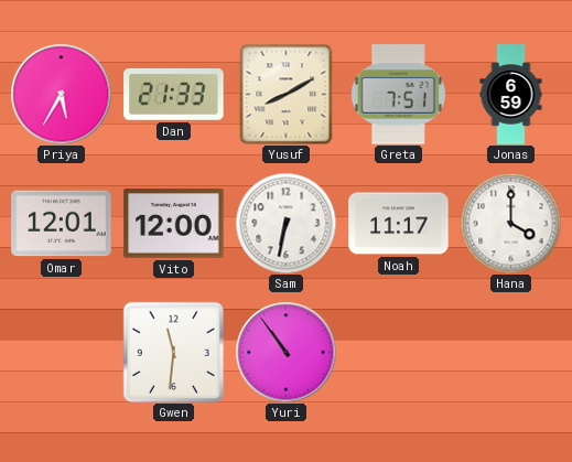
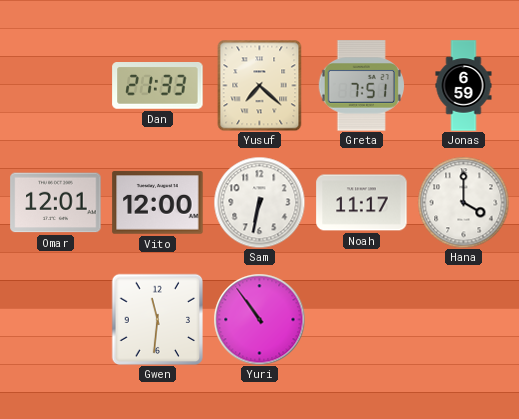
Priya: 5:35 -> none (61, 94)
Yusuf: 8:10 -> 7:22 (260, 85)
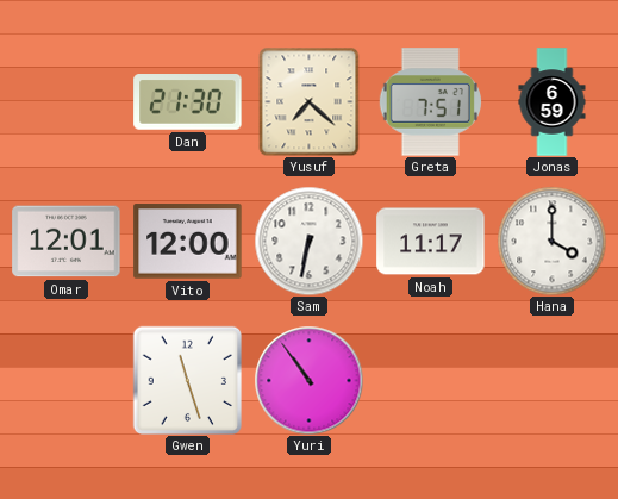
Dan: 21:33 -> 21:30 (188, 102)
Gwen: 11:31 -> 11:27 (187, 380)
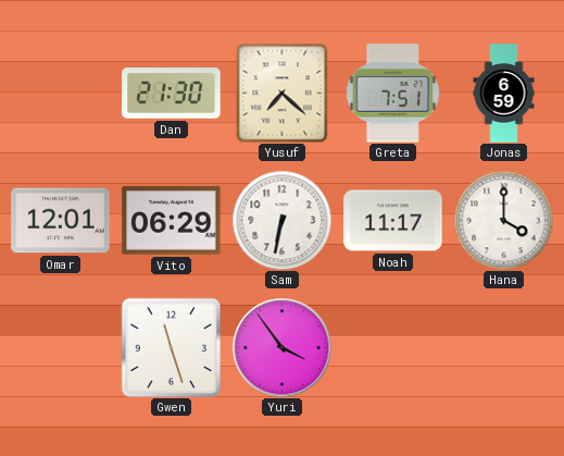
Vito: 12:00 -> 06:29 (172, 221)
Yuri: 10:54 -> 3:54 (281, 347)
